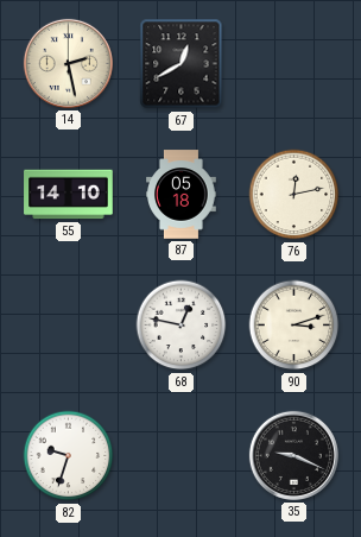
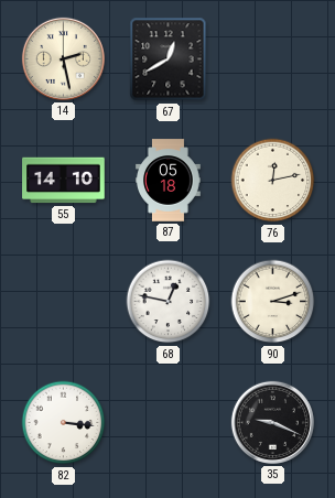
82: 9:33 -> 3:16 (64, 423)
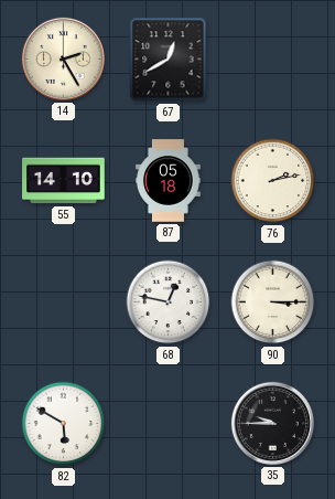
14: 2:28 -> 2:25 (63, 59)
76: 12:13 -> 2:13 (273, 181)
90: 3:12 -> 3:15 (273, 302)
82: 3:16 -> 5:50 (64, 424)
35: 9:19 -> 9:45 (272, 423)
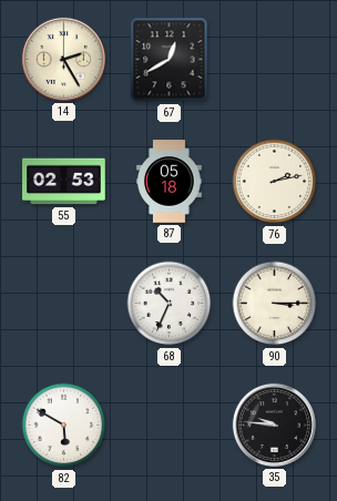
55: 14:10 -> 02:53 (64, 182)
68: 12:47 -> 10:34 (170, 304)
35: 9:45 -> 9:46 (274, 425)
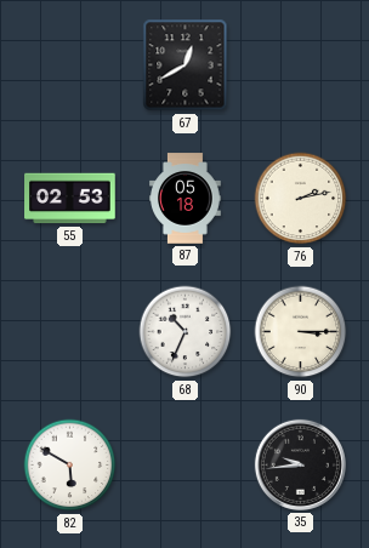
14: 2:25 -> none (63, 59)
35: 9:46 -> 9:44 (300, 464)
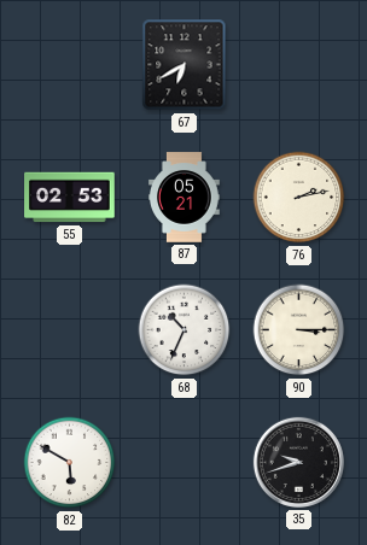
67: 12:40 -> 6:40 (185, 65)
87: 05:18 -> 05:21 (185, 198)
35: 9:44 -> 9:42 (298, 462)
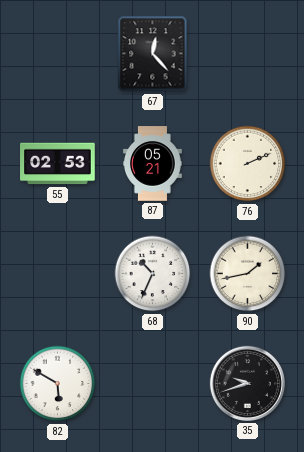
67: 6:40 -> 12:23 (153, 54)
76: 2:13 -> 2:11 (248, 164)
90: 3:15 -> 1:43 (248, 274)
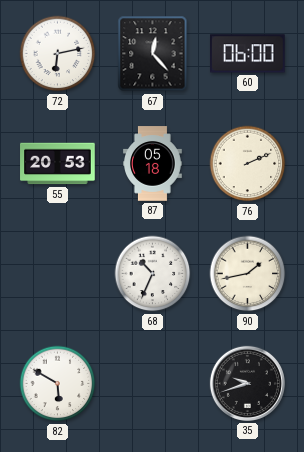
72: none -> 6:13 (58, 54)
60: none -> 06:00 (248, 54)
55: 02:53 -> 20:53 (58, 164)
87: 05:21 -> 05:18 (153, 164)
